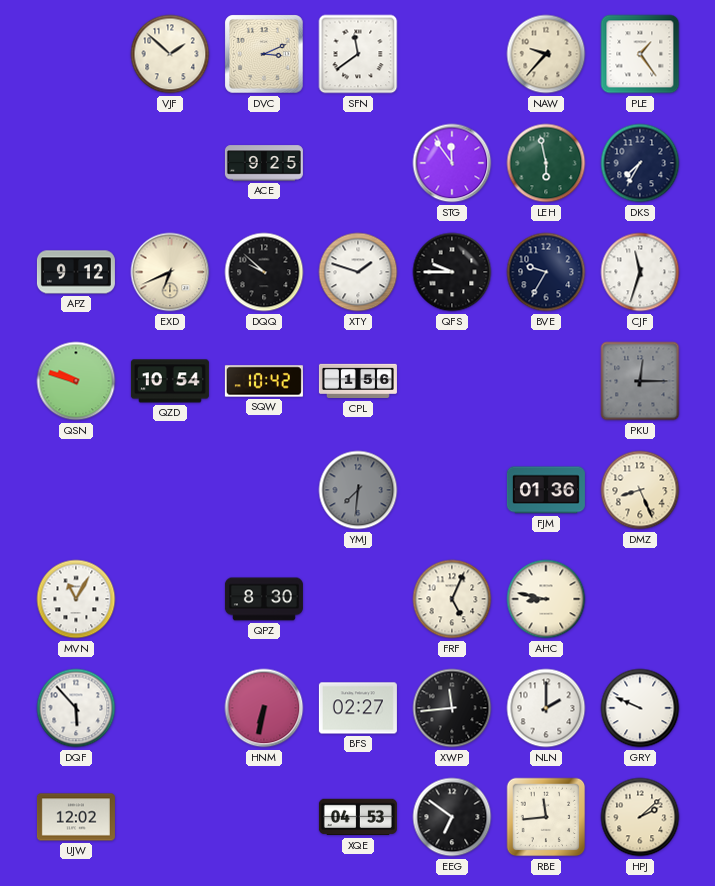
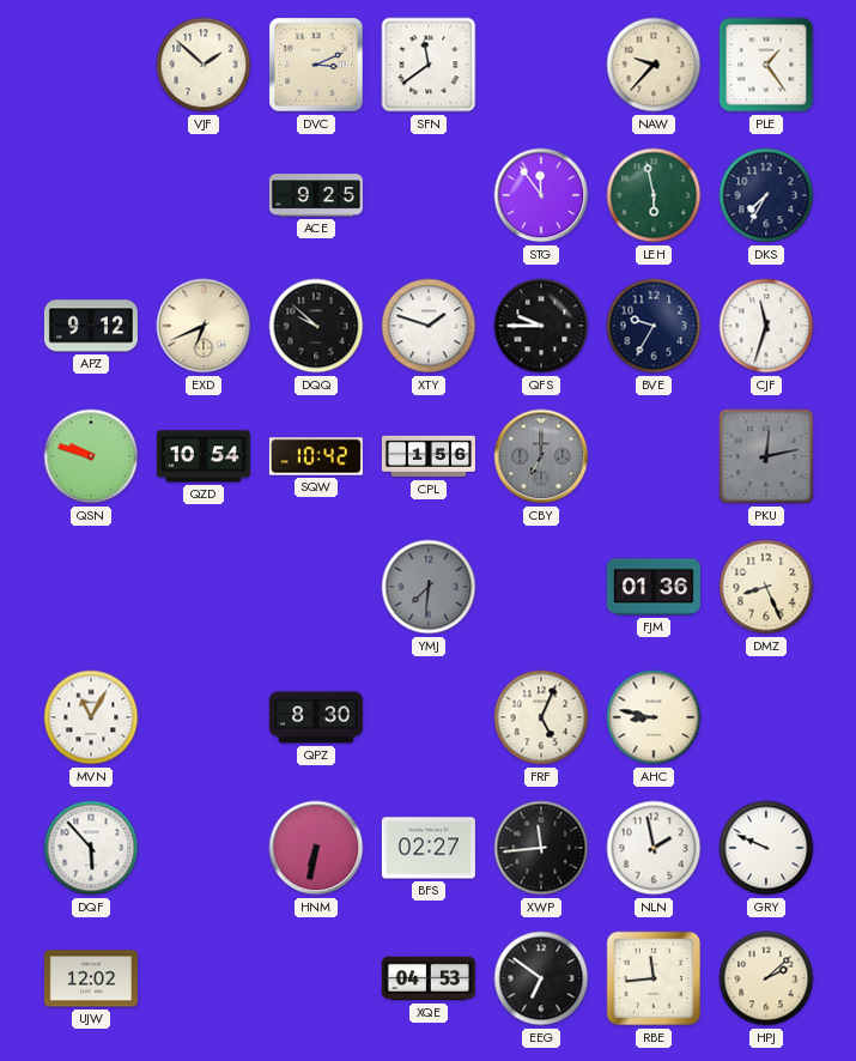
CBY: none -> 7:00 (541, 456)
PKU: 12:15 -> 12:13 (766, 456)
NLN: 2:00 -> 1:58 (654, 848)
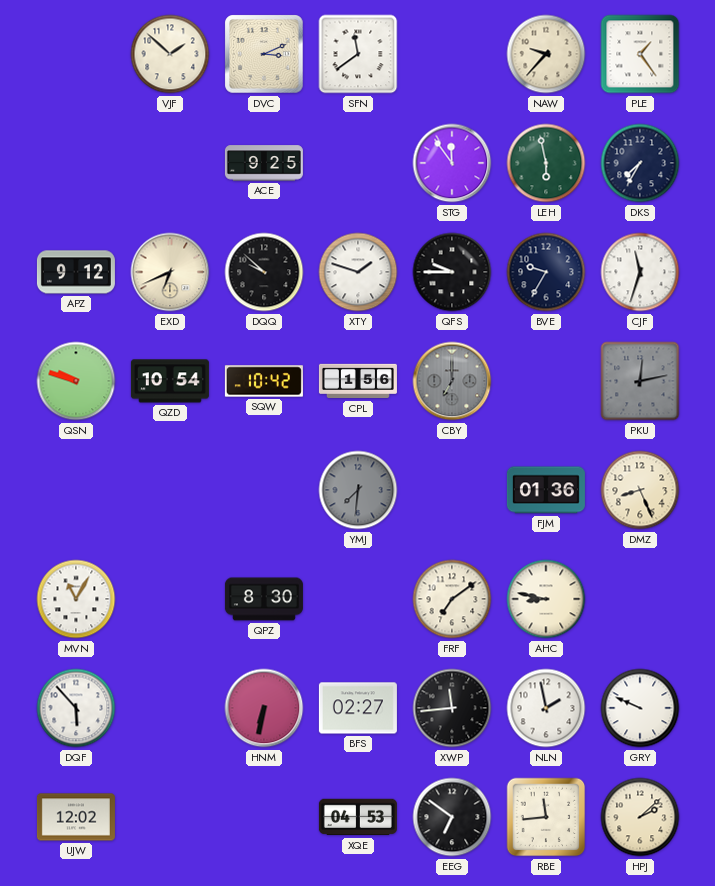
FRF: 5:04 -> 7:09 (452, 599)
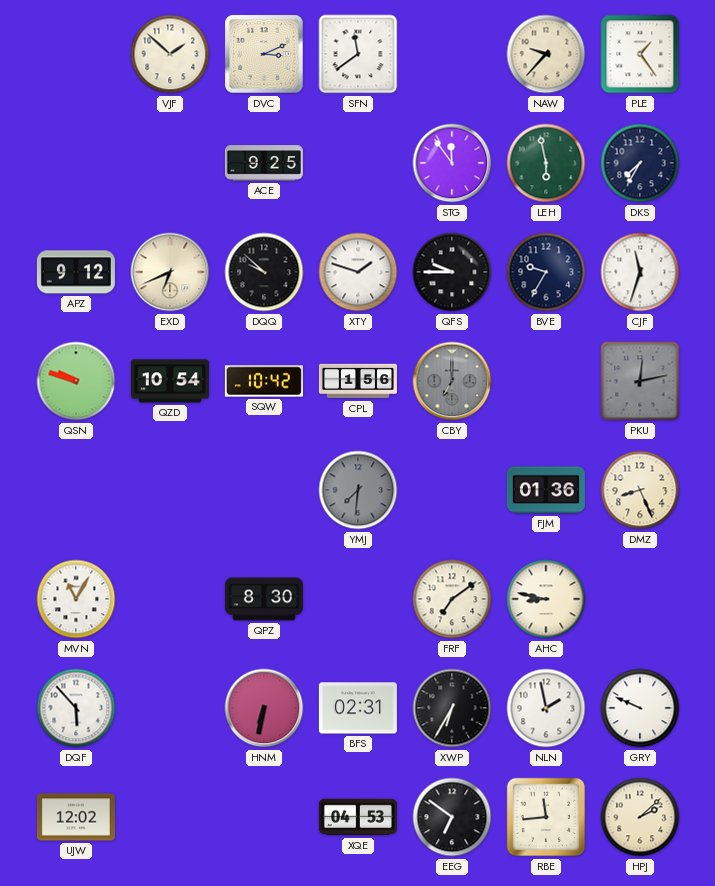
BFS: 02:27 -> 02:31 (358, 708)
XWP: 11:44 -> 6:35 (452, 708)
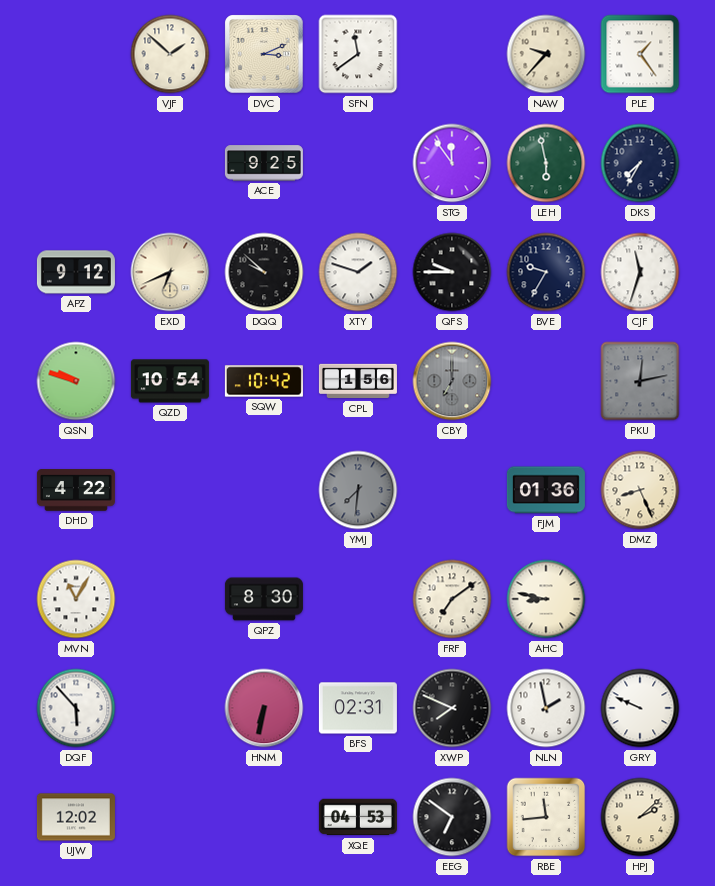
DHD: none -> 4:22 (76, 490)
XWP: 6:35 -> 7:49 (452, 708)
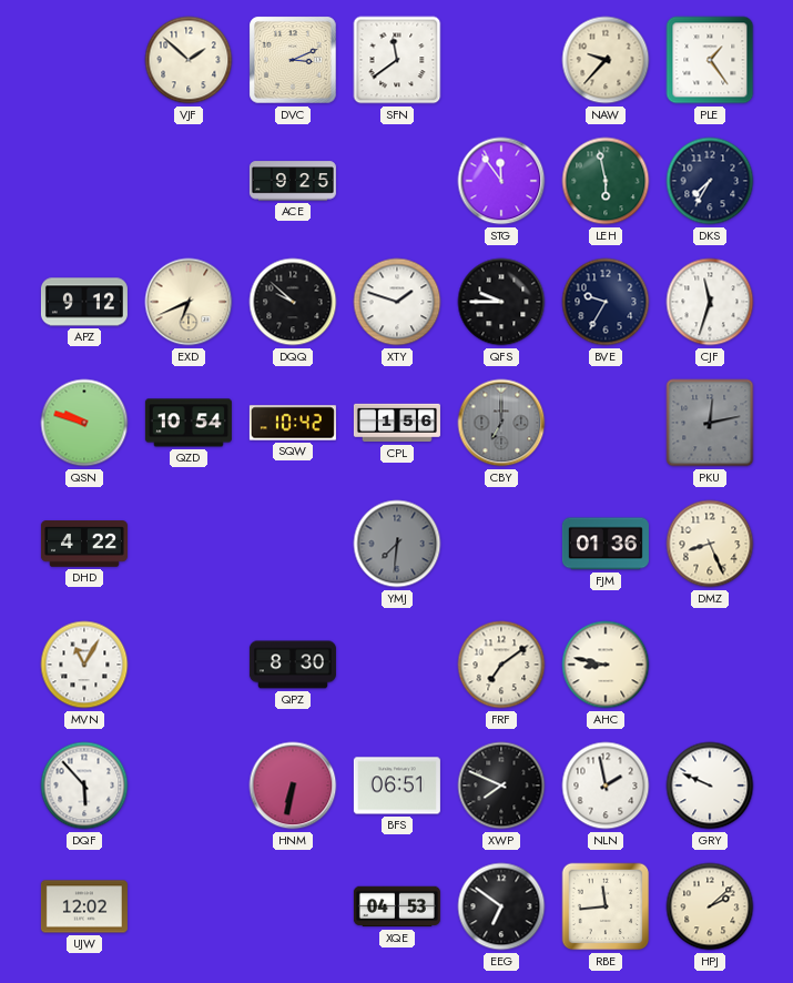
BFS: 02:31 -> 06:51 (397, 786)
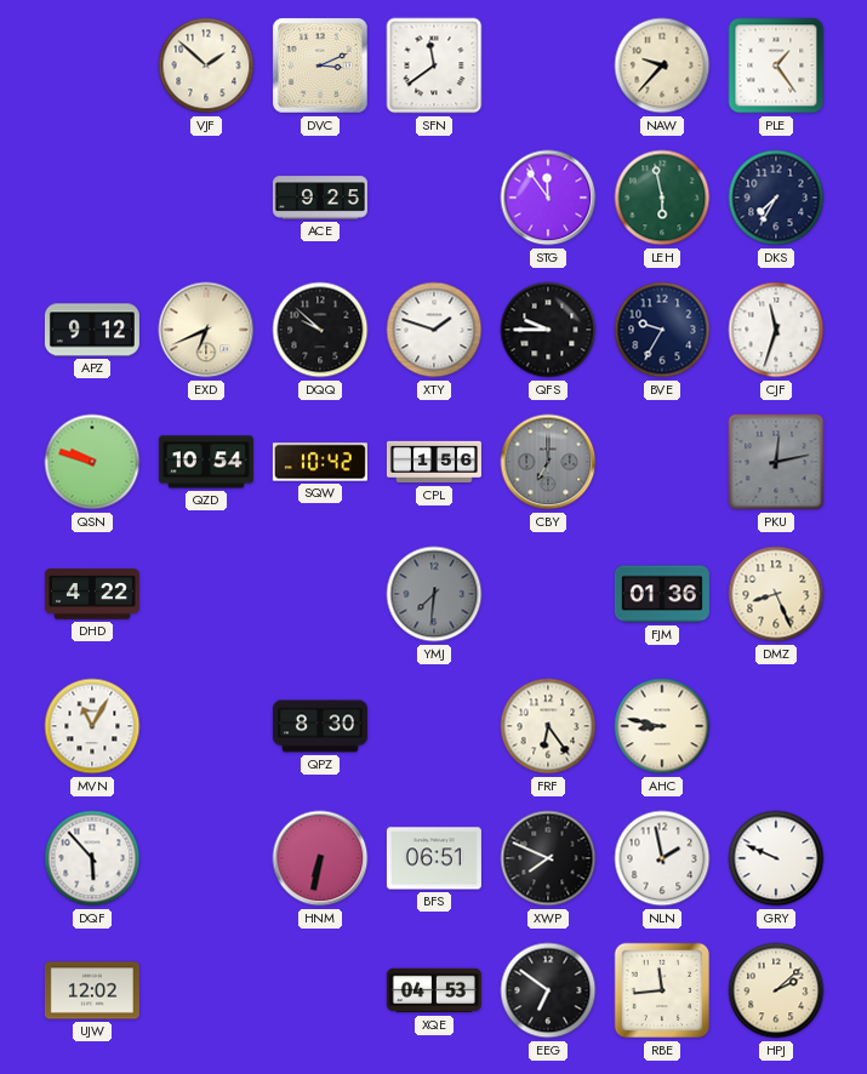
FRF: 7:09 -> 6:24 (548, 726)
